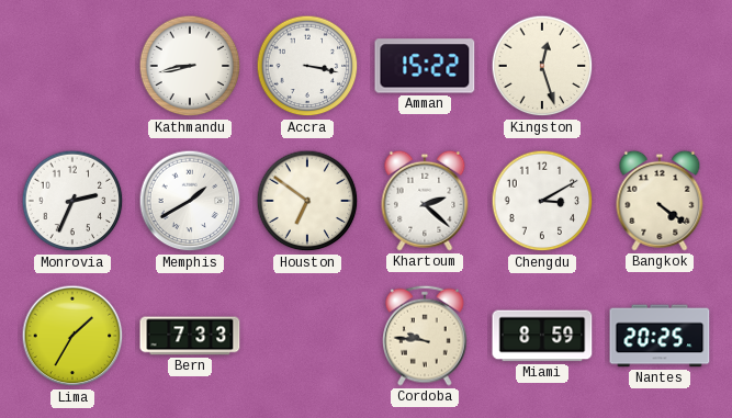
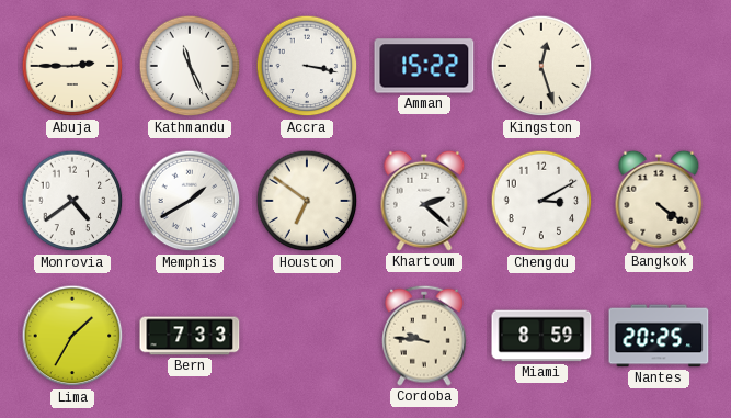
Abuja: none -> 2:45 (72, 66)
Kathmandu: 8:43 -> 11:26 (190, 66)
Monrovia: 2:34 -> 4:39 (72, 201)
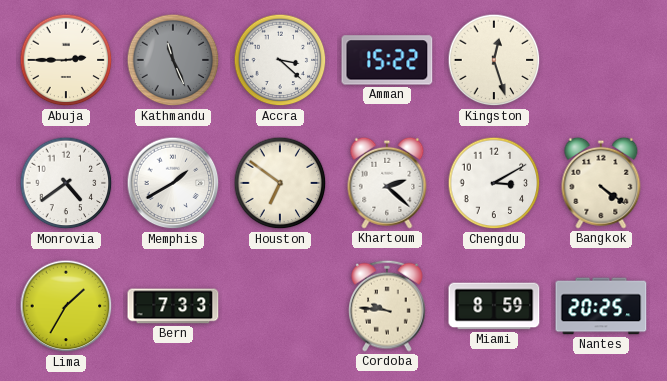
Kathmandu dial: white -> grey (173, 60)
Accra: 3:17 -> 3:22 (280, 60)
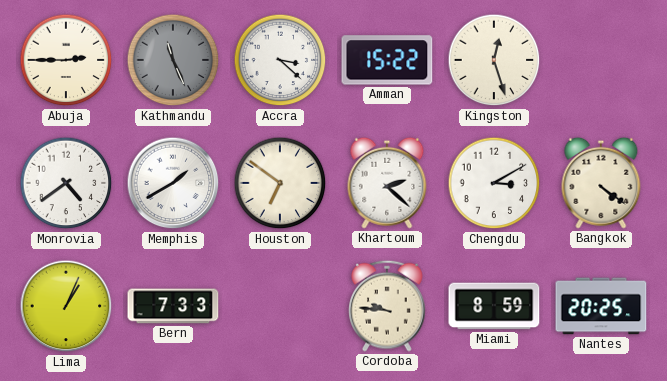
Lima: 1:35 -> 1:04 (66, 306)
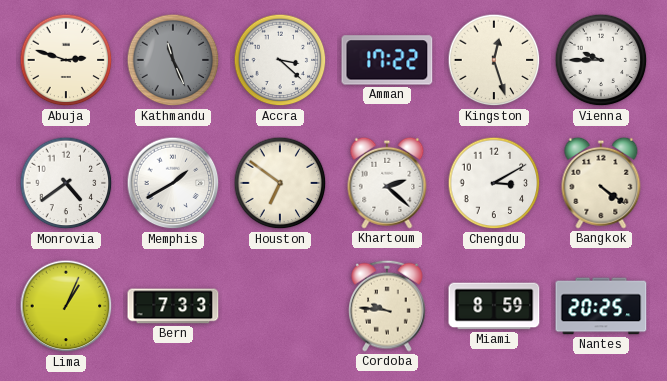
Abuja: 2:45 -> 2:48 (66, 60)
Amman: 15:22 -> 17:22 (387, 60)
Vienna: none -> 9:45 (601, 60)
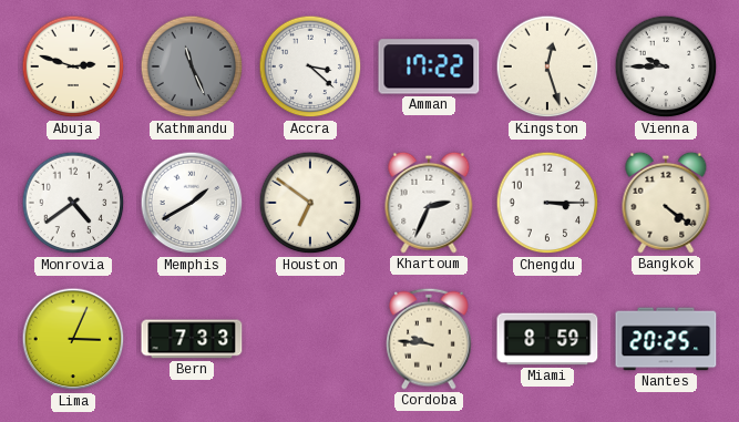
Khartoum: 2:22 -> 2:34 (429, 203)
Chengdu: 3:10 -> 3:15 (547, 203)
Lima: 1:04 -> 3:04 (73, 339)
